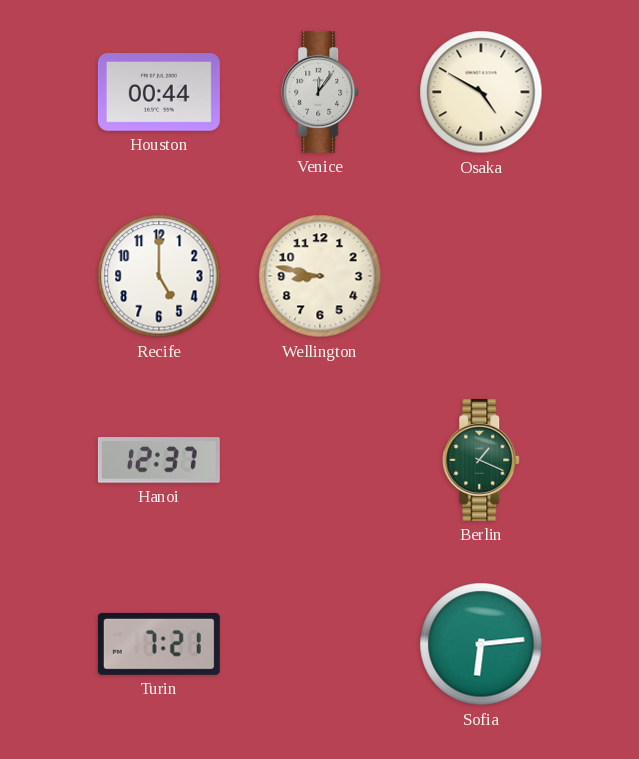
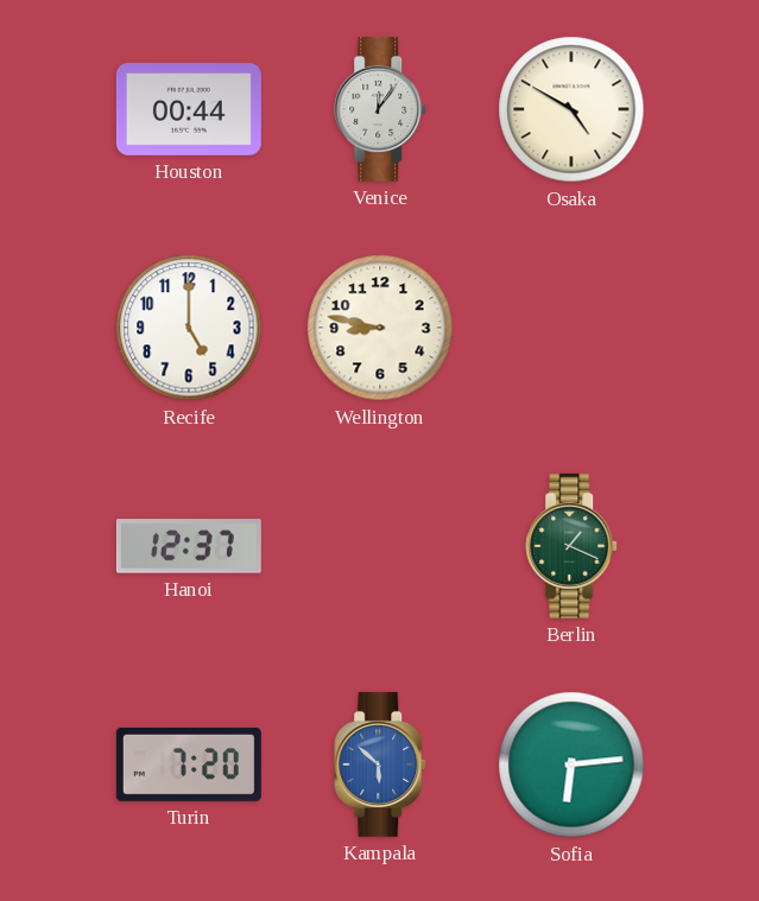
Turin: 7:21 -> 7:20 (189, 764)
Kampala: none -> 5:52 (381, 764)
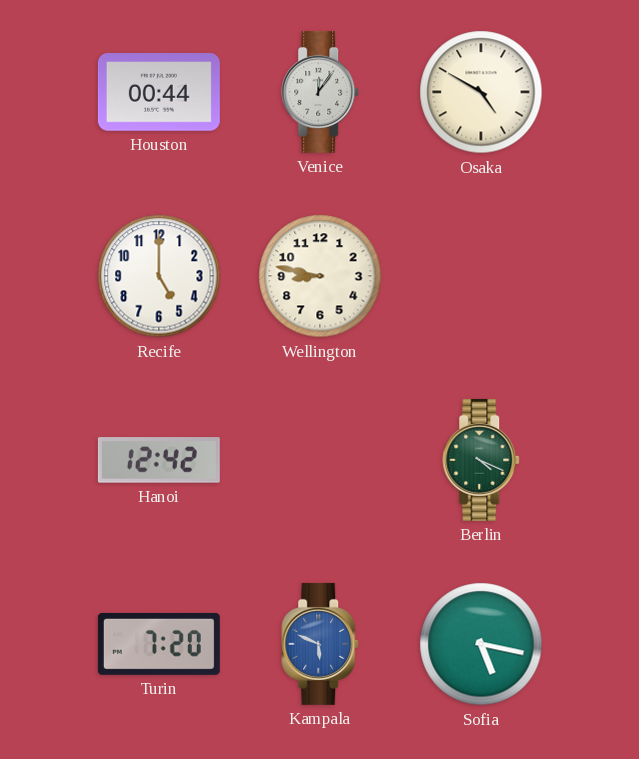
Hanoi: 12:37 -> 12:42 (159, 460)
Berlin: 1:19 -> 4:19 (482, 460)
Kampala: 5:52 -> 5:49 (321, 644)
Sofia: 6:14 -> 5:17 (481, 644)
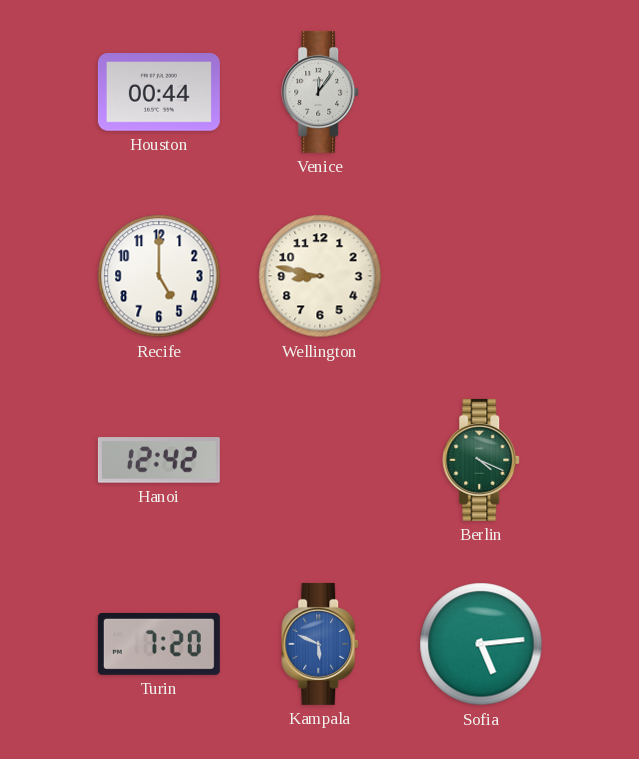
Osaka: 4:50 -> none (481, 92)
Sofia: 5:17 -> 5:14 (481, 644)
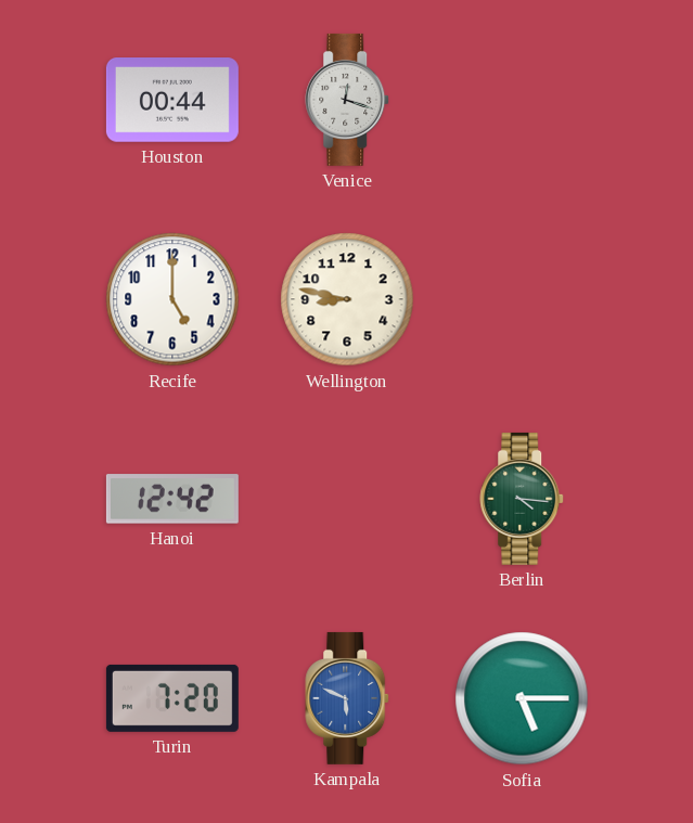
Venice: 12:06 -> 12:18 (348, 100)
Berlin: 4:19 -> 4:16 (523, 499)
Sofia: 5:14 -> 5:15 (522, 698)
